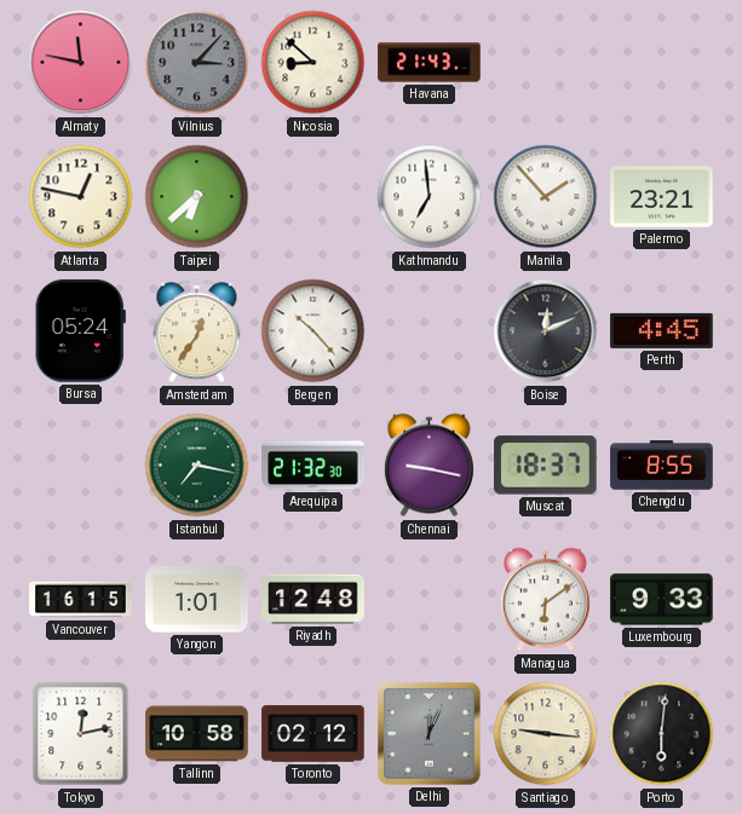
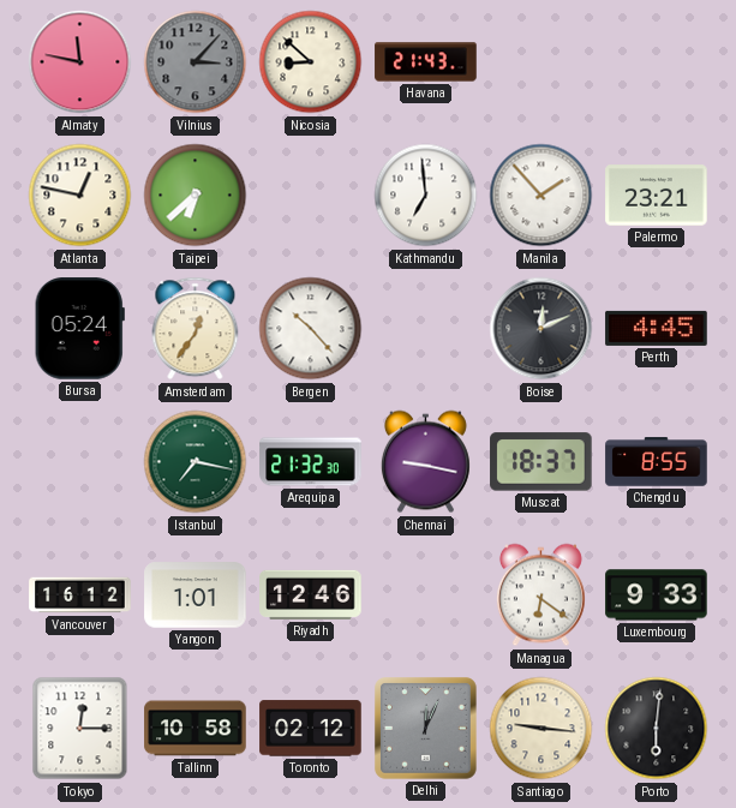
Vancouver: 16:15 -> 16:12 (80, 595)
Riyadh: 12:48 -> 12:46 (311, 594)
Managua: 6:09 -> 6:21 (540, 595)
Tokyo: 12:13 -> 12:15 (80, 729)
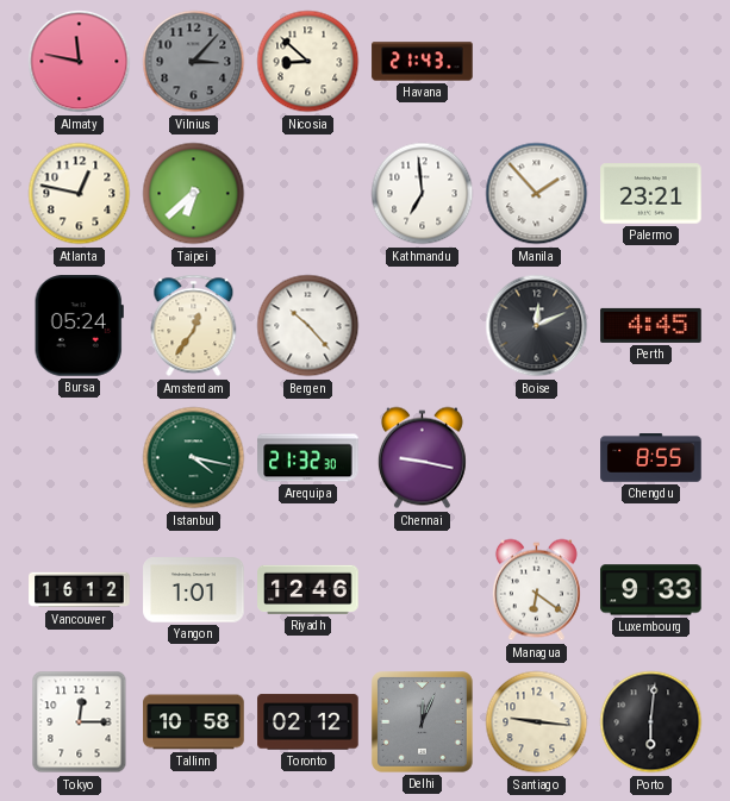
Istanbul: 7:17 -> 4:17 (194, 458)
Muscat: 18:37 -> none (541, 462)
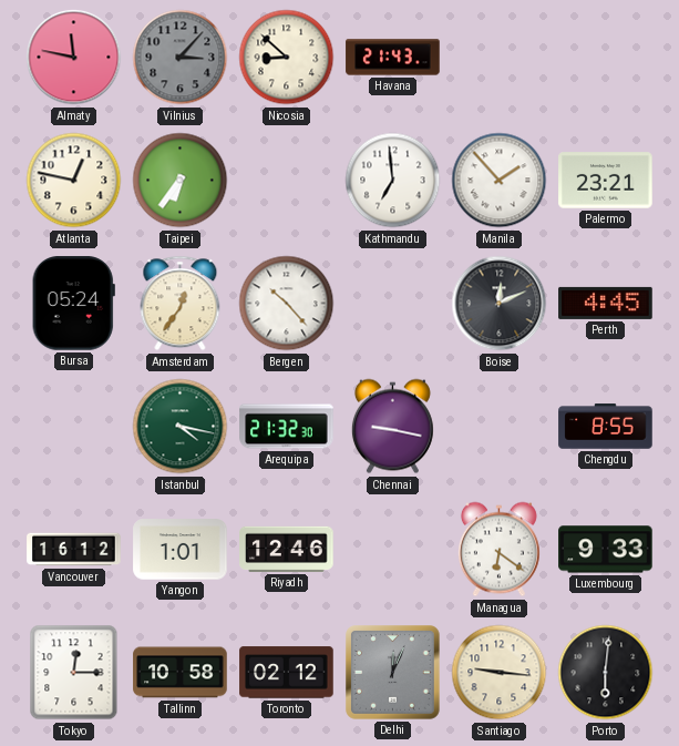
Taipei: 6:38 -> 6:36 (181, 181)
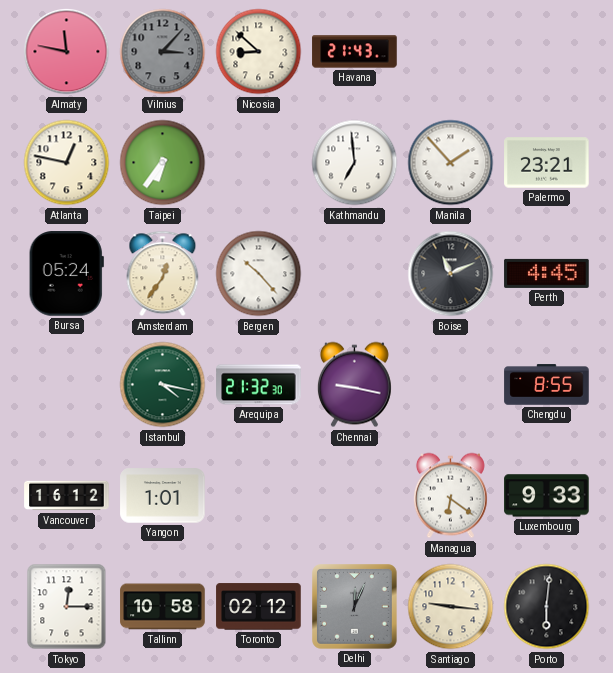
Boise: 12:11 -> 11:11 (451, 274)
Riyadh: 12:46 -> none (287, 549)
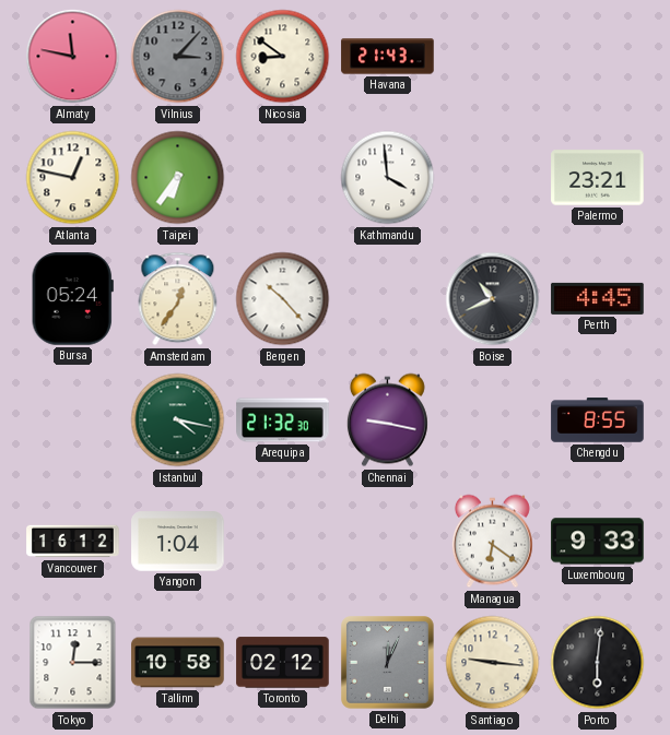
Nicosia: 8:52 -> 8:51 (283, 57)
Kathmandu: 6:59 -> 3:59 (388, 178)
Manila: 1:53 -> none (451, 163)
Boise: 11:11 -> 10:41 (493, 299)
Yangon: 1:01 -> 1:04 (178, 542)
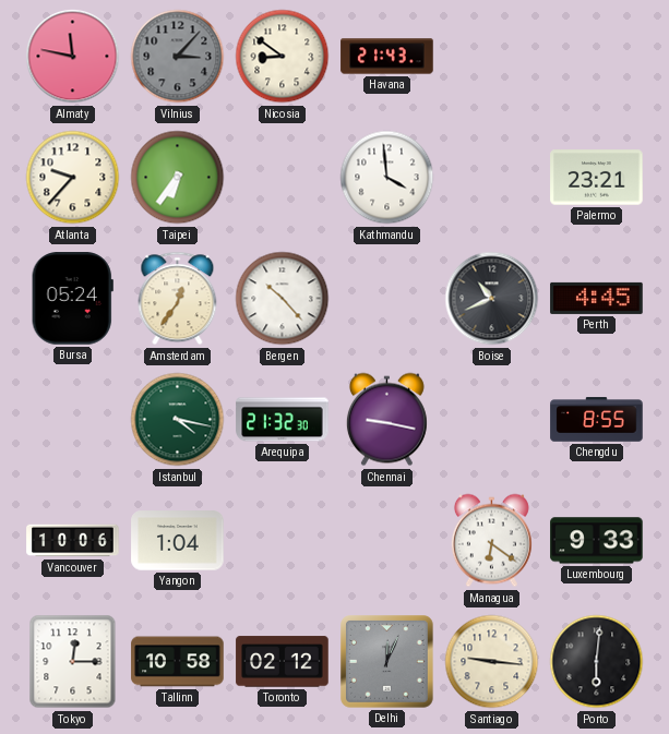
Atlanta: 12:47 -> 9:37 (73, 178)
Vancouver: 16:12 -> 10:06 (73, 541)
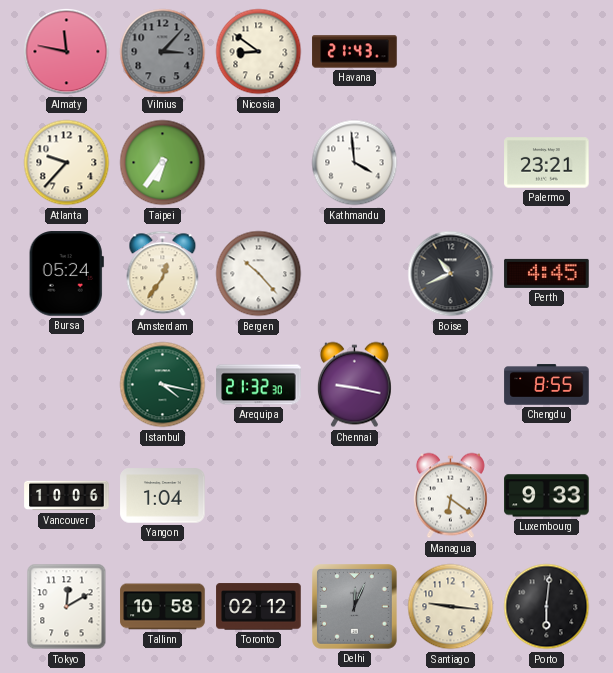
Tokyo: 12:15 -> 12:10 (67, 607)
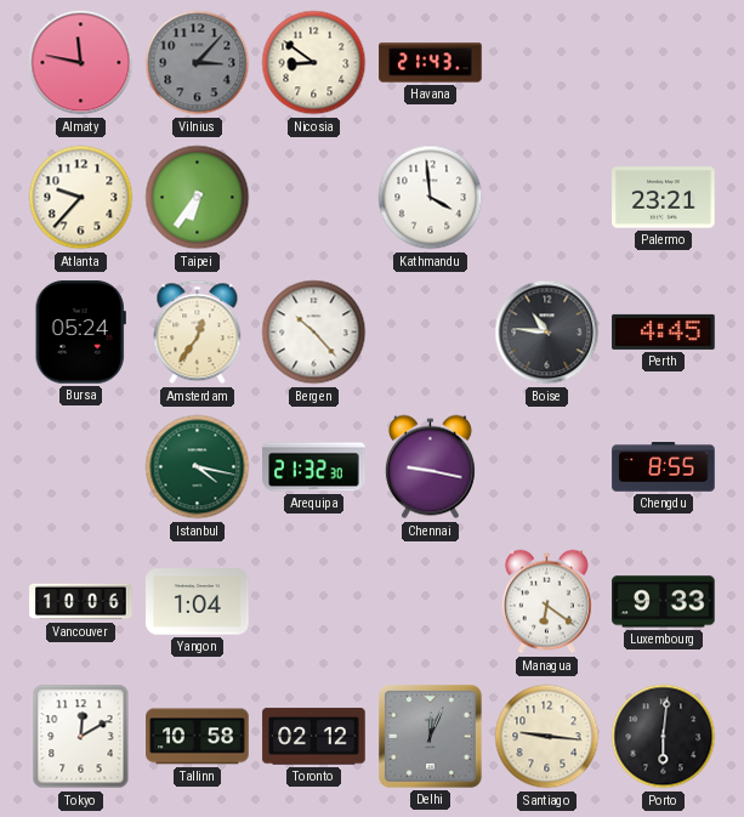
Boise: 10:41 -> 10:46 (547, 333)
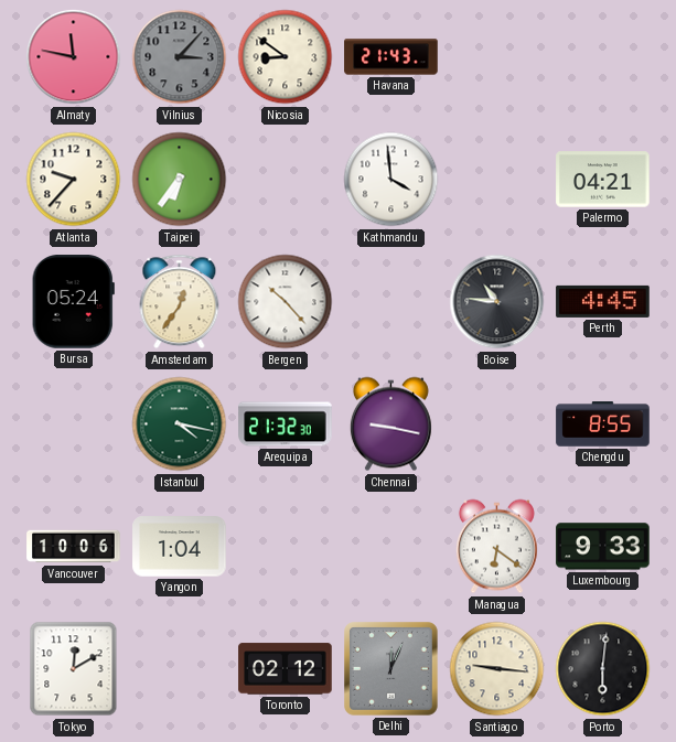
Palermo: 23:21 -> 04:21 (603, 180)
Tallinn: 10:58 -> none (198, 737)
